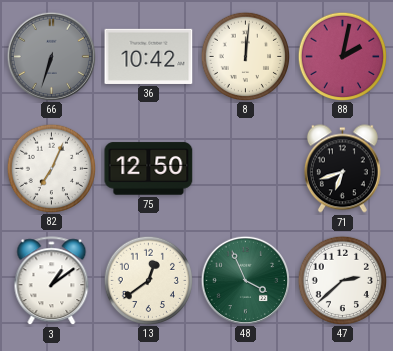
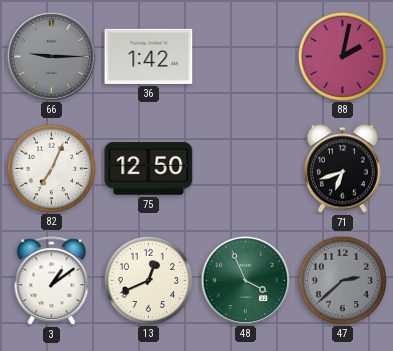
66: 6:33 -> 9:15 (51, 56)
36: 10:42 -> 1:42 (149, 56)
8: 12:01 -> none (245, 56)
13: 12:39 -> 12:41 (148, 280)
47 dial: white -> grey (342, 280)
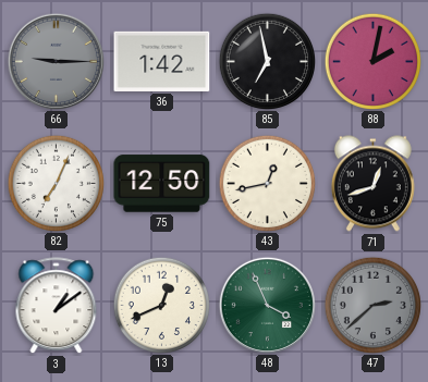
85: none -> 6:58 (267, 61)
43: none -> 12:43 (267, 183)
71: 6:42 -> 12:42 (372, 184)
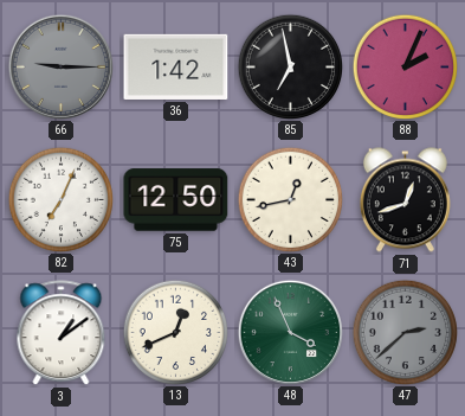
88: 2:02 -> 2:04 (405, 66)
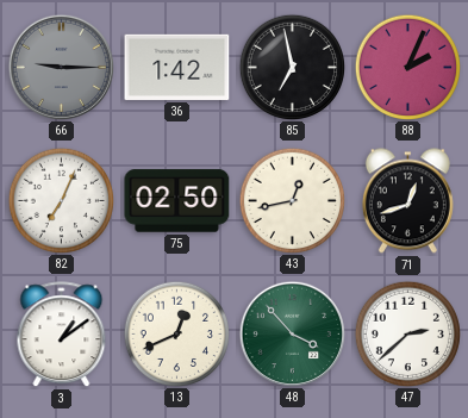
75: 12:50 -> 02:50 (177, 201)
48: 3:56 -> 3:53 (292, 333)
47 dial: grey -> white (407, 333)
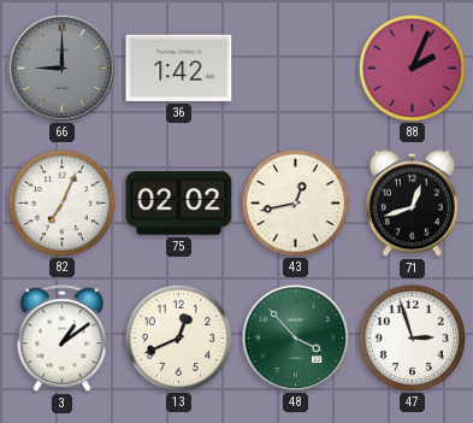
66: 9:15 -> 9:00 (61, 67)
85: 6:58 -> none (292, 67)
75: 02:50 -> 02:02 (179, 204)
47: 2:38 -> 2:57 (412, 337)
